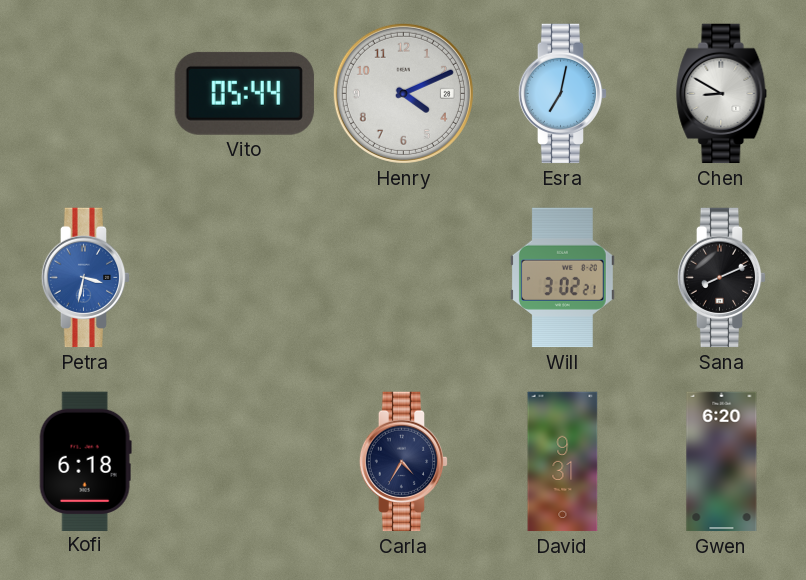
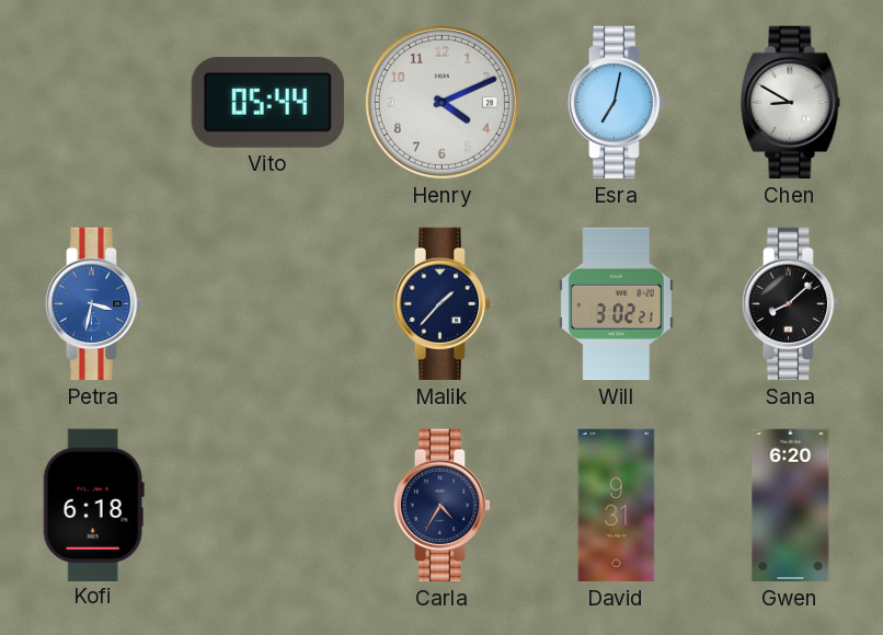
Malik: none -> 1:37 (443, 304)
Sana: 8:11 -> 8:08 (791, 304)
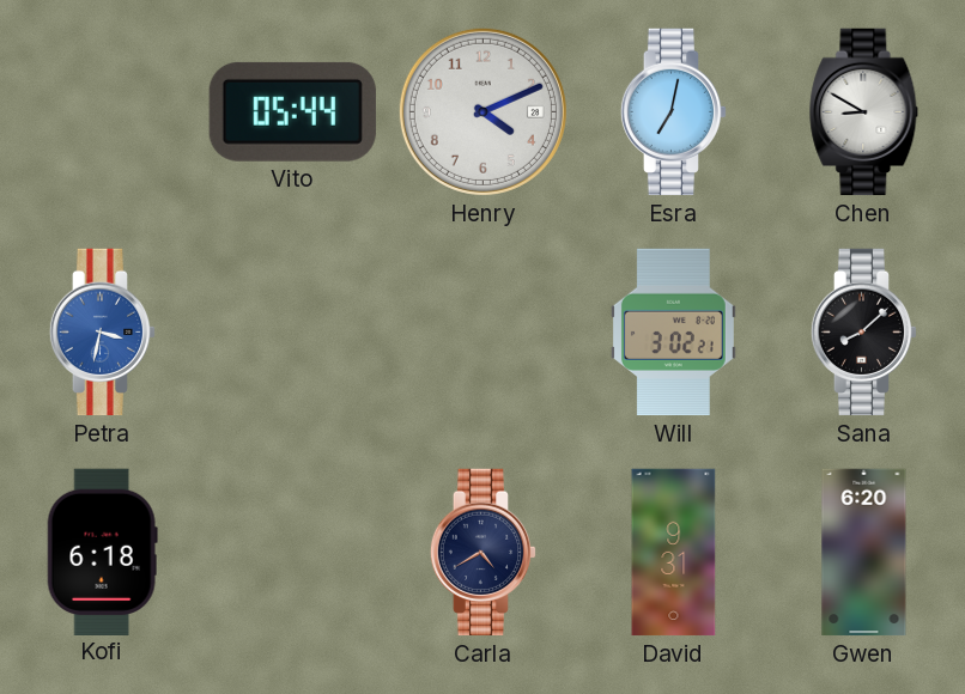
Malik: 1:37 -> none (443, 304)
Carla: 4:35 -> 4:40 (484, 553)
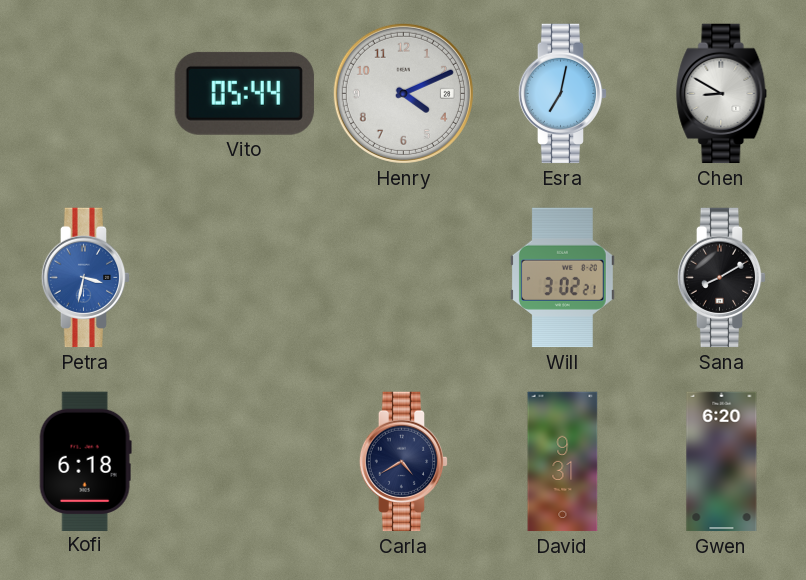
Sana: 8:08 -> 8:10 (722, 278)
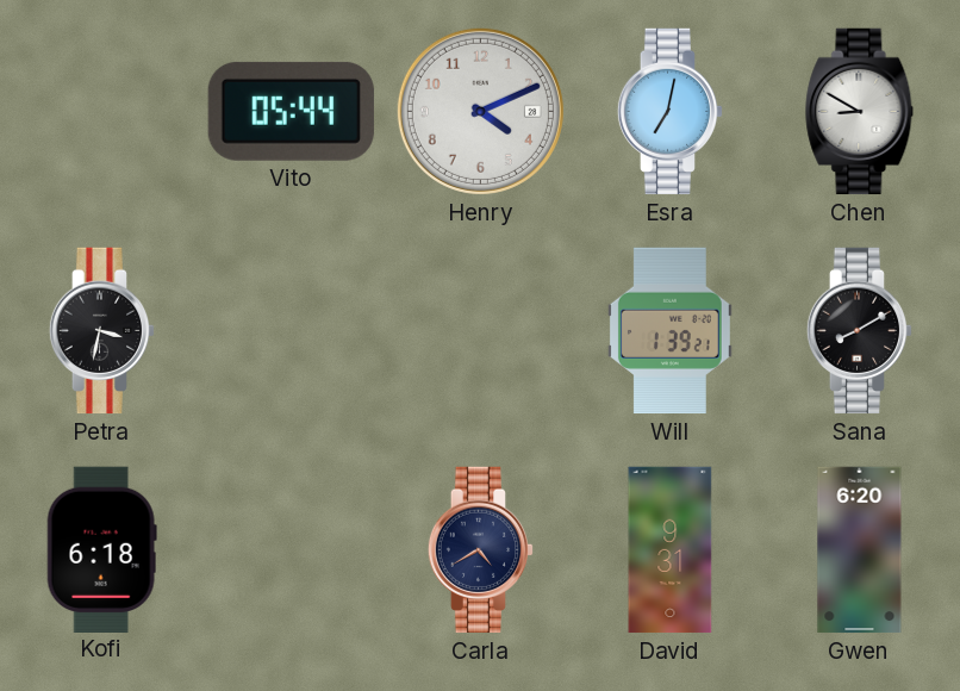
Petra dial: blue -> black (102, 331)
Will: 3:02 -> 1:39 (669, 331)
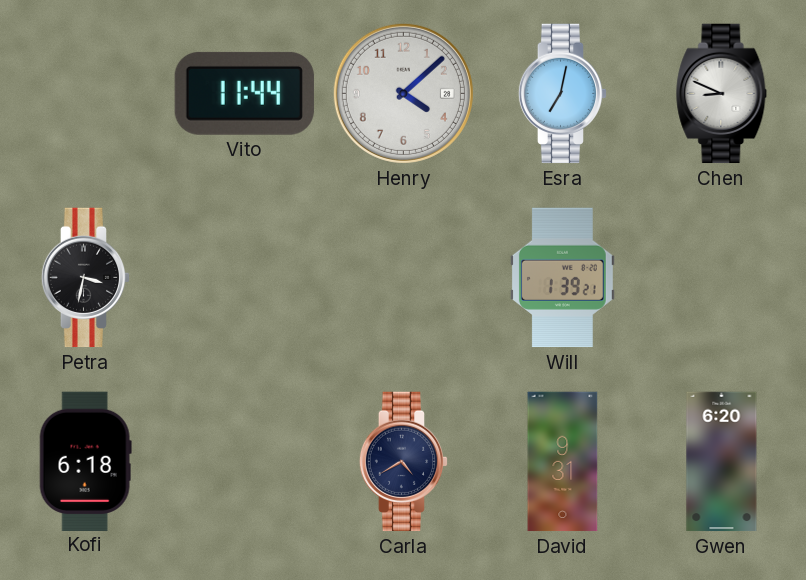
Vito: 05:44 -> 11:44 (244, 93)
Henry: 4:11 -> 4:08 (403, 93)
Chen: 8:50 -> 8:49 (722, 94)
Sana: 8:10 -> none (860, 331)
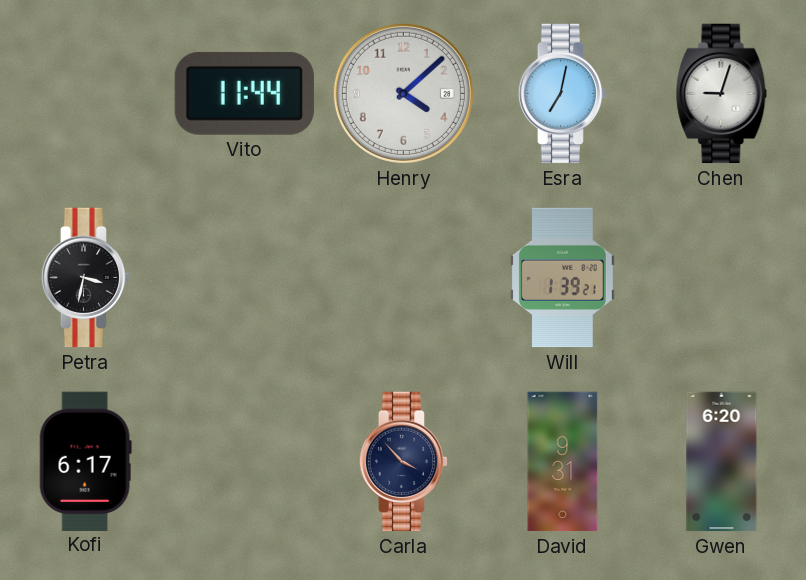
Chen: 8:49 -> 9:03 (722, 94)
Kofi: 6:18 -> 6:17 (85, 461)
Carla: 4:40 -> 3:53 (404, 462)
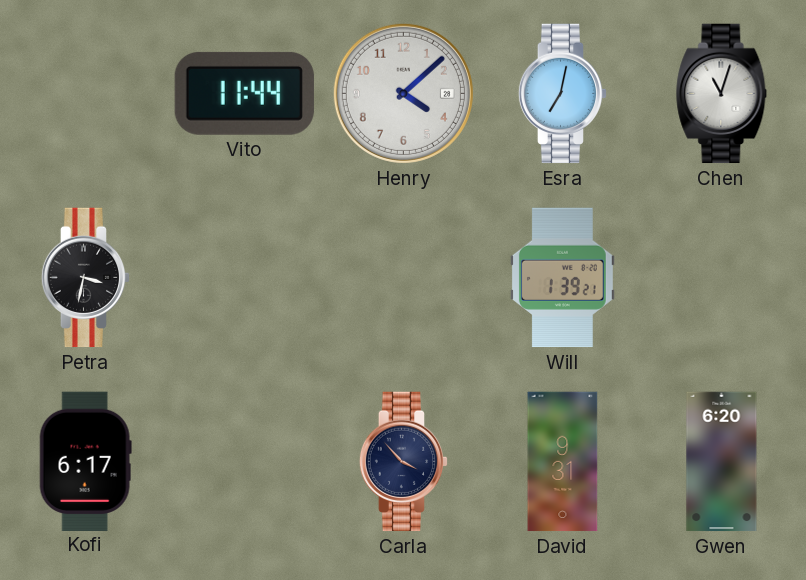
Chen: 9:03 -> 11:03 (722, 94)
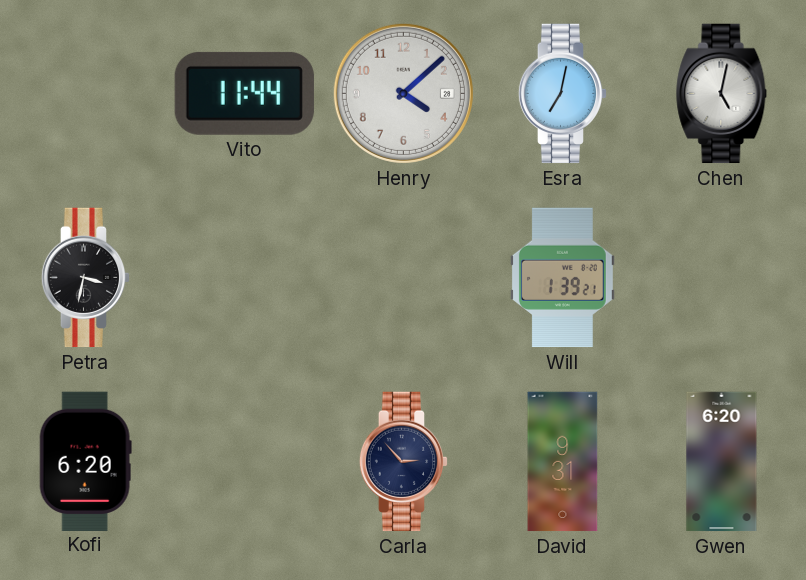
Chen: 11:03 -> 5:02 (722, 94)
Kofi: 6:17 -> 6:20 (85, 461)
Carla: 3:53 -> 2:53 (404, 462)
